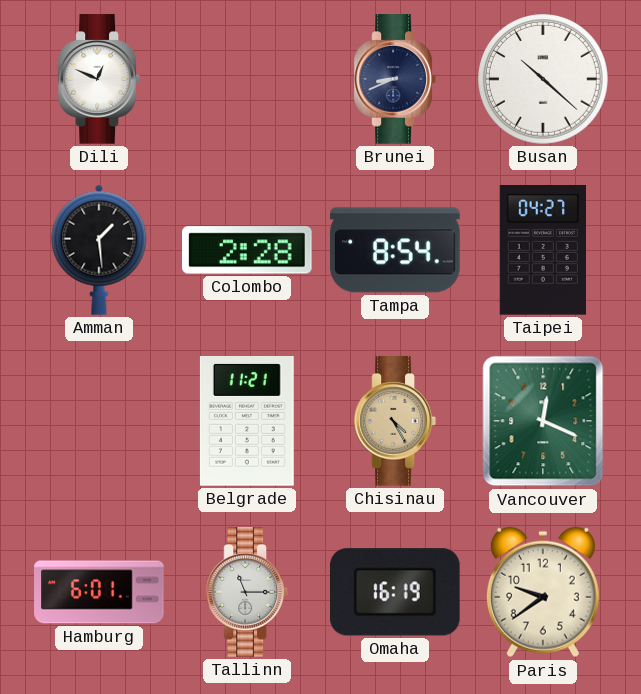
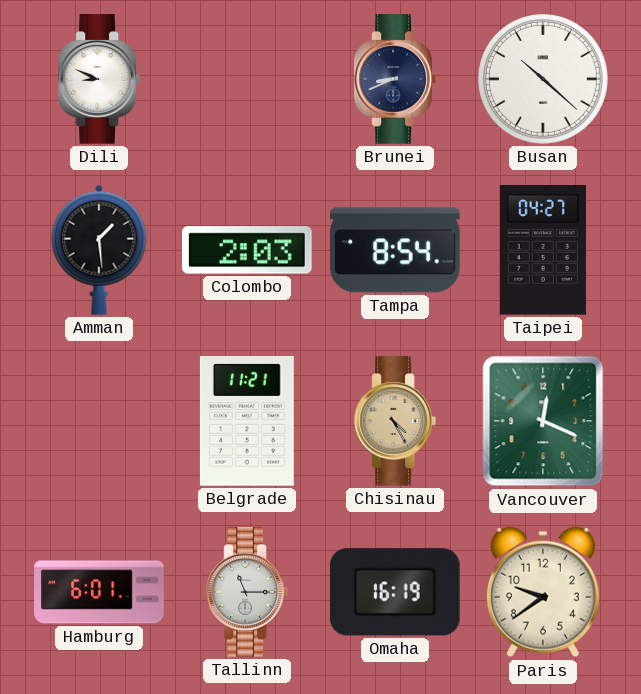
Dili: 12:49 -> 8:49 (98, 79)
Colombo: 2:28 -> 2:03 (248, 250)
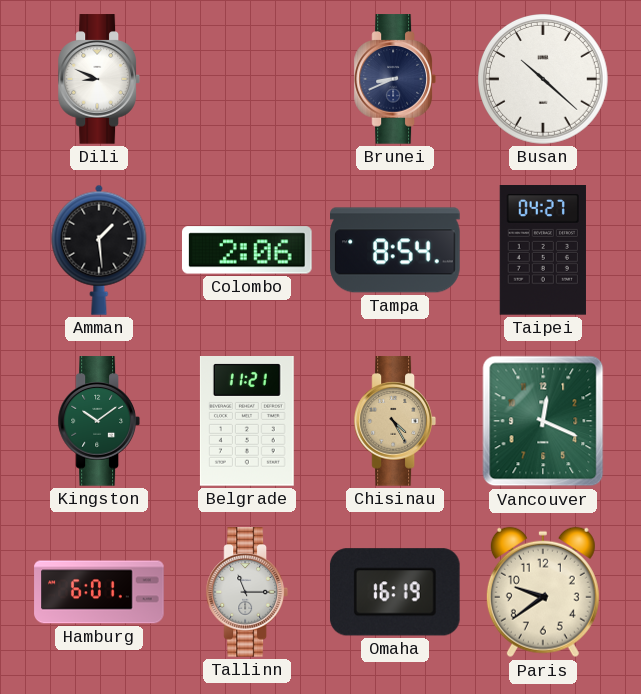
Colombo: 2:03 -> 2:06 (248, 250)
Kingston: none -> 10:09 (98, 421)
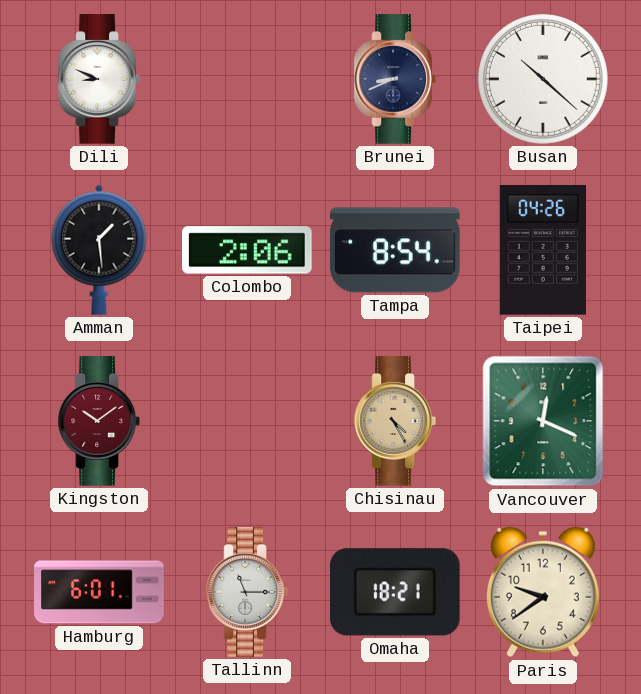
Taipei: 04:27 -> 04:26 (543, 250)
Kingston dial: green -> burgundy (98, 421)
Belgrade: 11:21 -> none (247, 422)
Omaha: 16:19 -> 18:21 (395, 592)
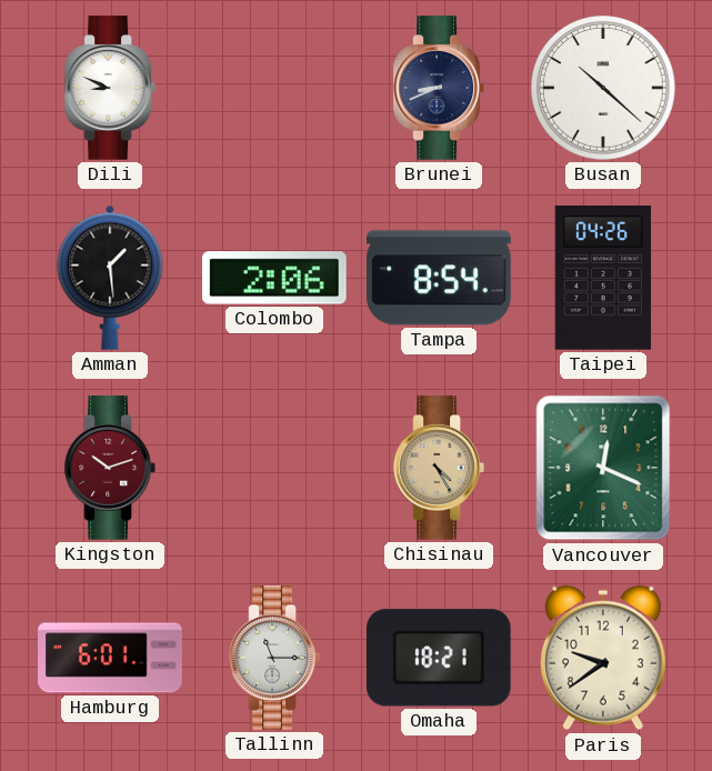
Kingston: 10:09 -> 10:12 (109, 468)
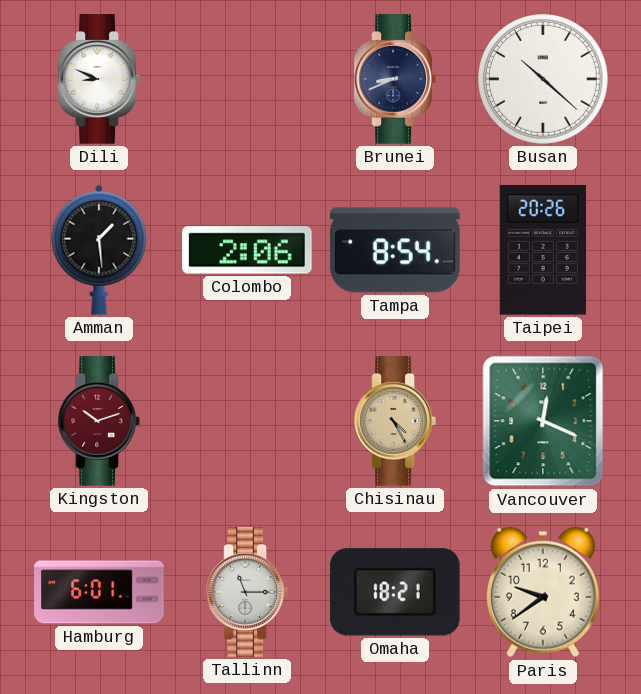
Taipei: 04:26 -> 20:26 (543, 250)
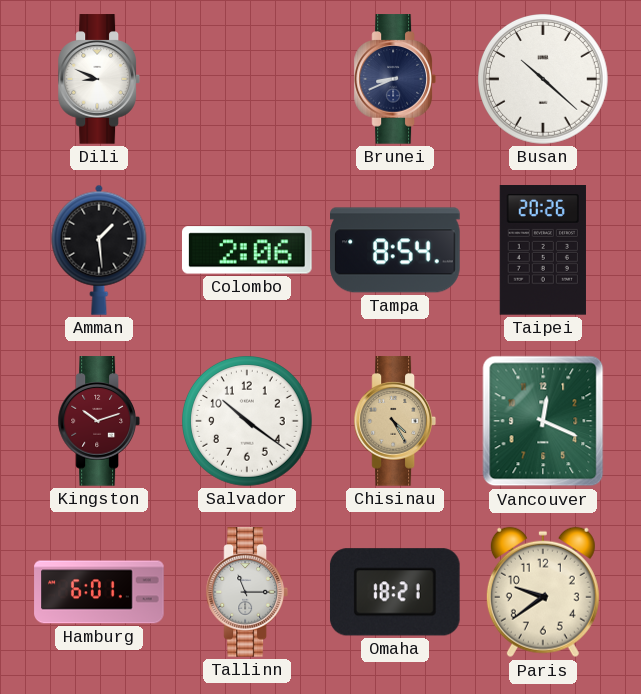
Salvador: none -> 10:21 (248, 422)
